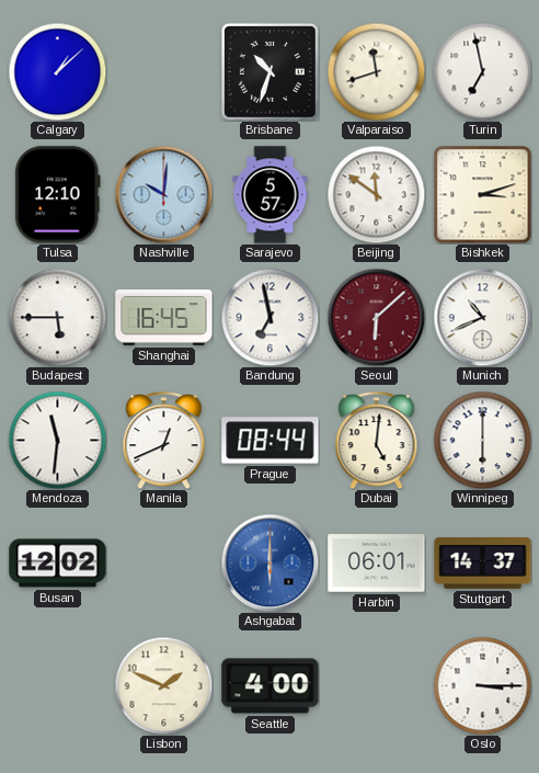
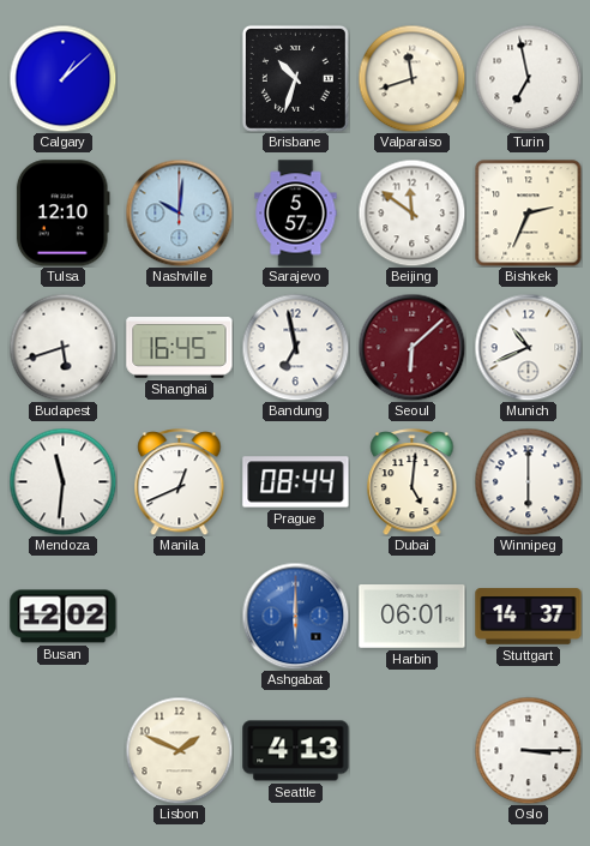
Bishkek: 3:12 -> 2:34 (528, 212)
Budapest: 5:45 -> 5:42 (62, 347)
Seattle: 4:00 -> 4:13 (296, 751)
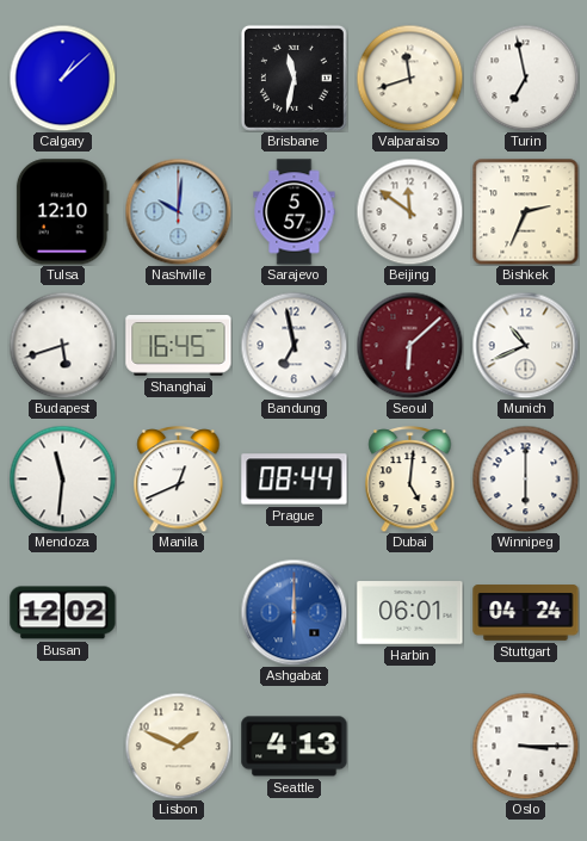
Brisbane: 10:33 -> 11:32 (293, 78)
Stuttgart: 14:37 -> 04:24 (526, 613)
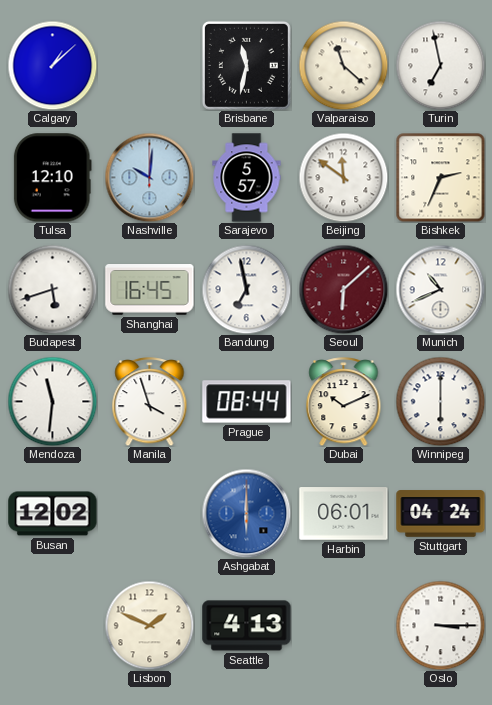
Valparaiso: 11:42 -> 11:22 (343, 65)
Manila: 12:41 -> 3:57 (150, 402)
Dubai: 5:01 -> 10:11 (344, 402)
